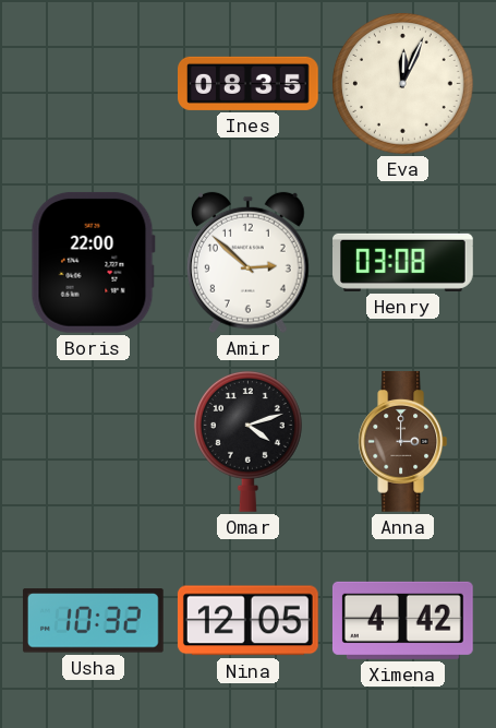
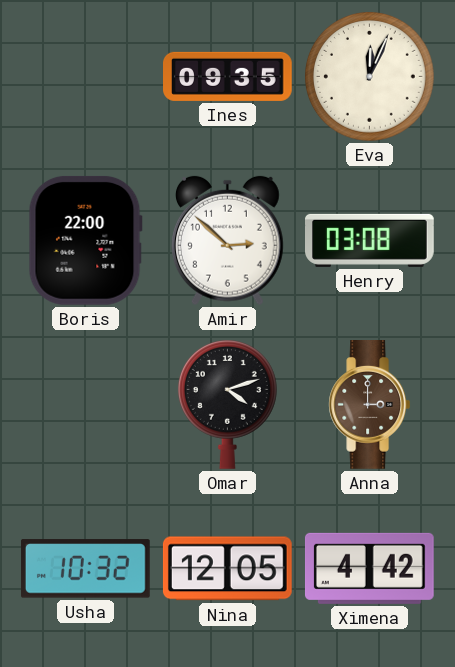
Ines: 08:35 -> 09:35 (228, 76)
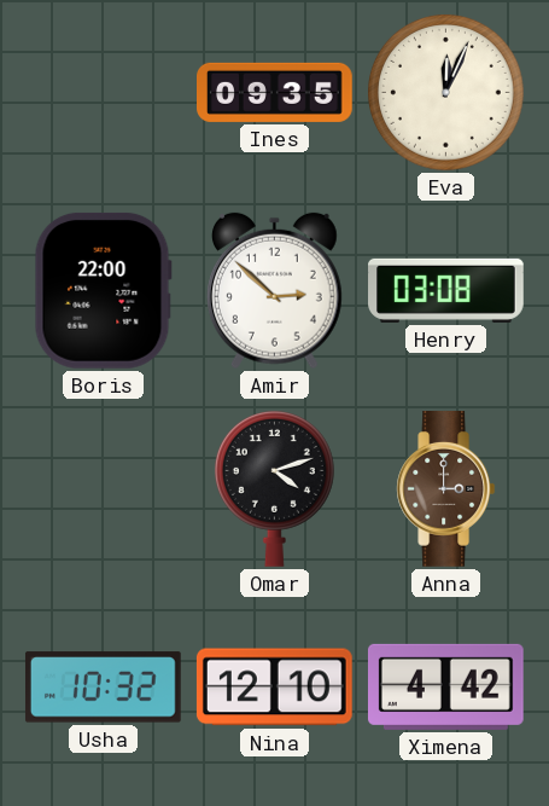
Nina: 12:05 -> 12:10 (274, 688)
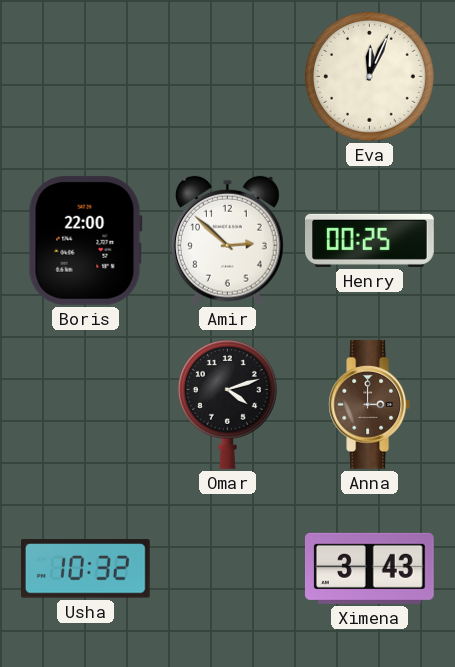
Ines: 09:35 -> none (275, 92)
Henry: 03:08 -> 00:25 (370, 240)
Nina: 12:10 -> none (274, 688)
Ximena: 4:42 -> 3:43 (369, 568)
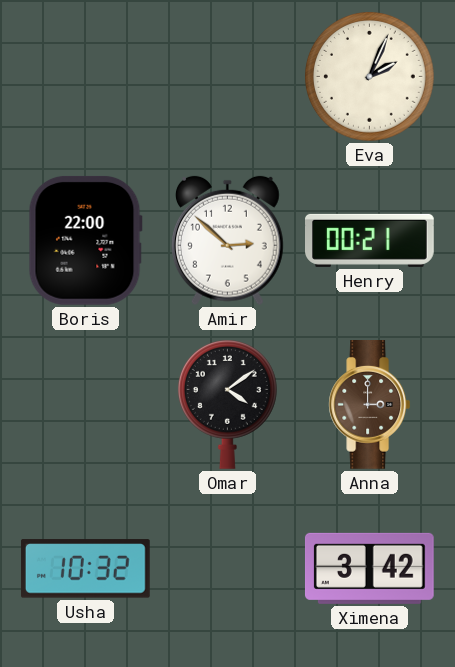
Eva: 12:04 -> 2:04 (369, 76)
Henry: 00:25 -> 00:21 (370, 240)
Omar: 4:12 -> 4:09 (227, 404)
Ximena: 3:43 -> 3:42 (369, 568)
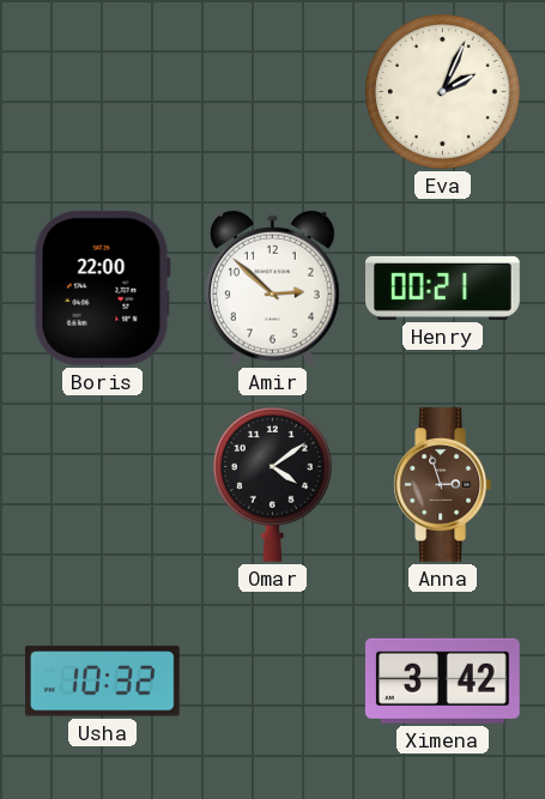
Anna: 3:00 -> 2:57 (443, 485)
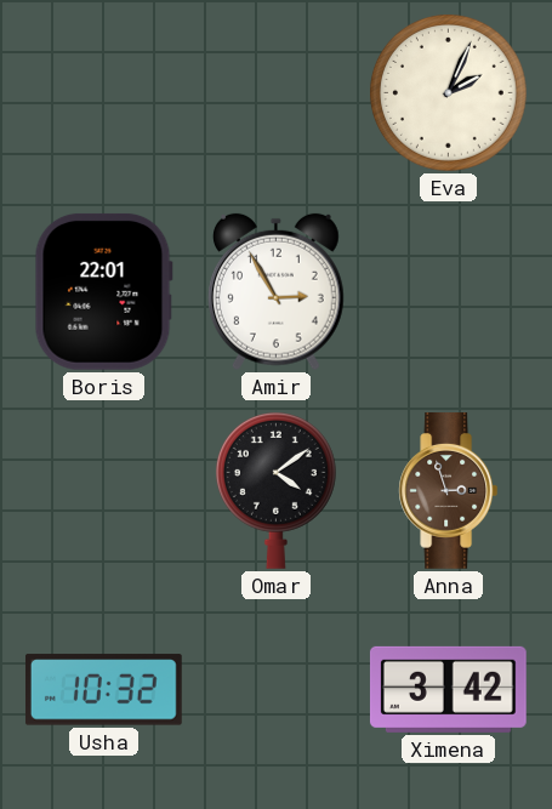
Boris: 22:00 -> 22:01 (103, 291)
Amir: 2:52 -> 2:55 (275, 292)
Henry: 00:21 -> none (443, 287)
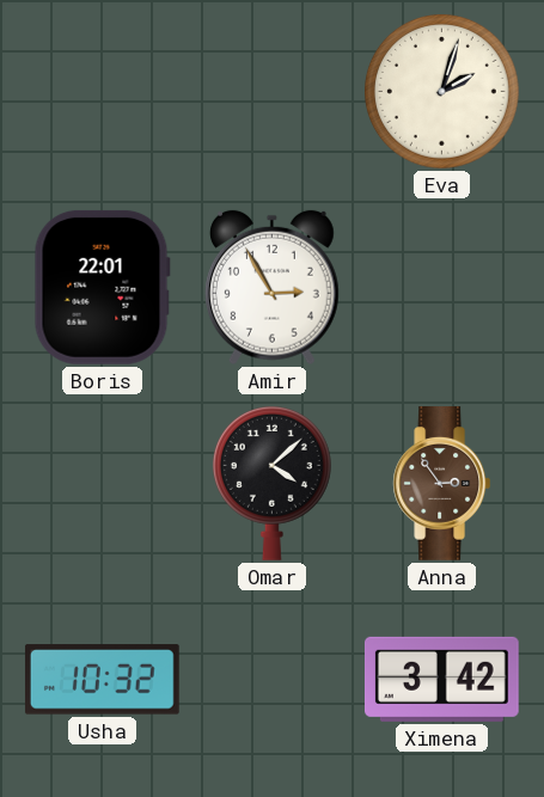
Eva: 2:04 -> 2:03 (441, 91)
Omar: 4:09 -> 4:08 (271, 483)
Anna: 2:57 -> 2:54 (442, 484)
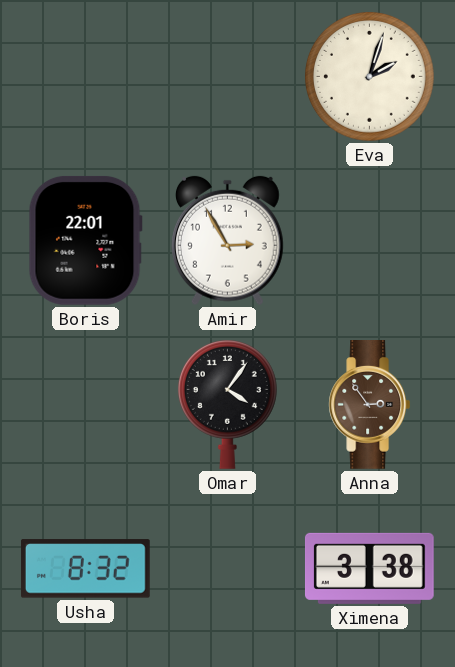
Omar: 4:08 -> 4:06 (227, 404)
Usha: 10:32 -> 8:32 (85, 569)
Ximena: 3:42 -> 3:38 (369, 568)
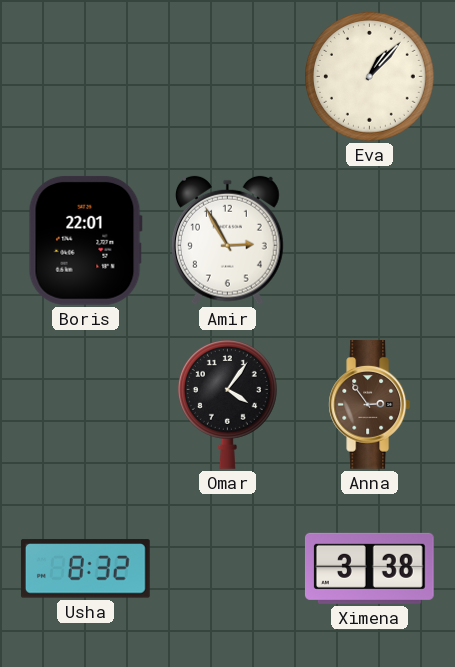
Eva: 2:03 -> 1:07 (369, 76)
